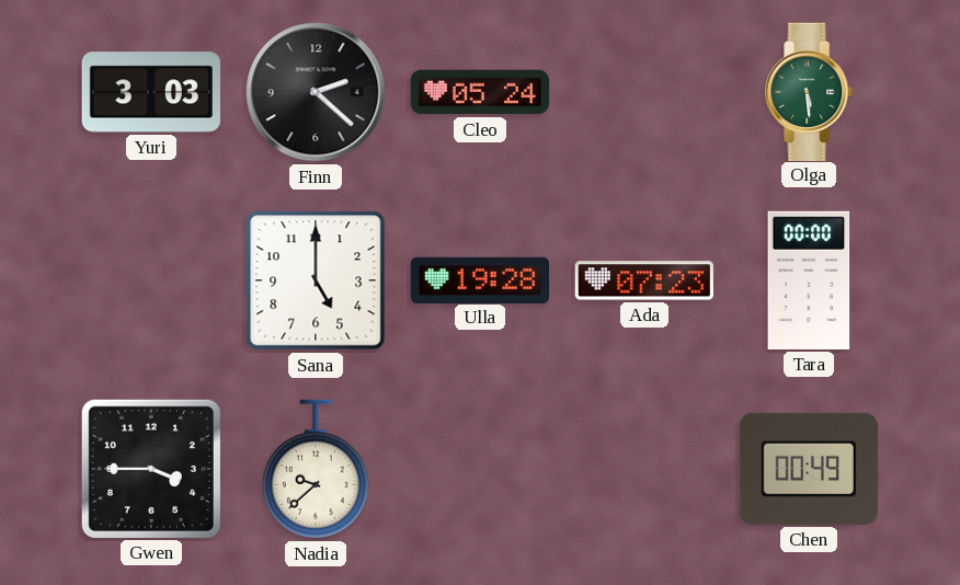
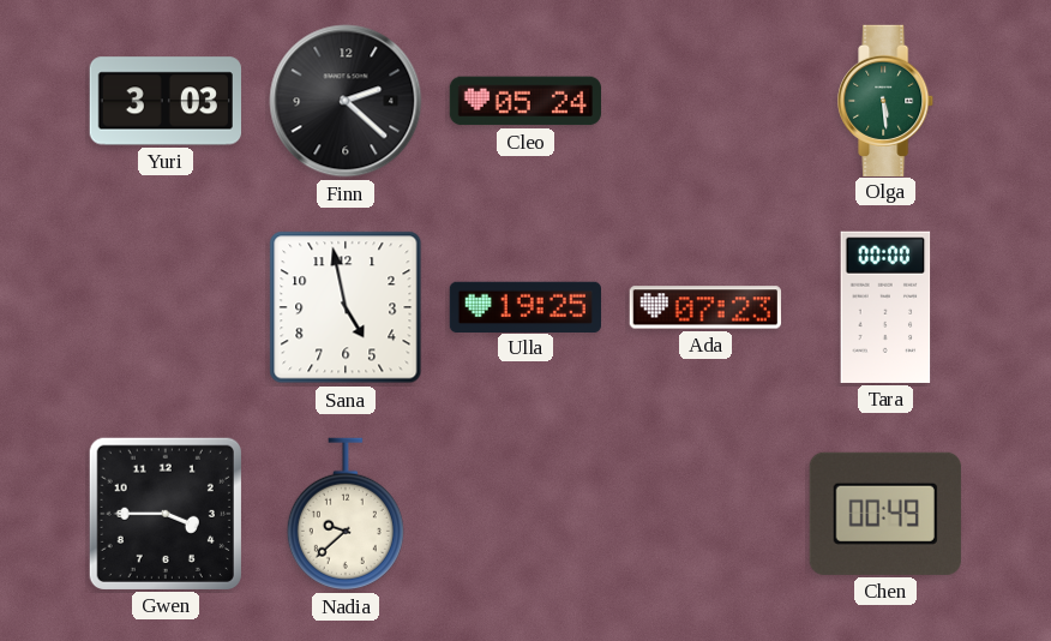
Sana: 5:00 -> 4:58 (346, 307)
Ulla: 19:28 -> 19:25 (524, 306)
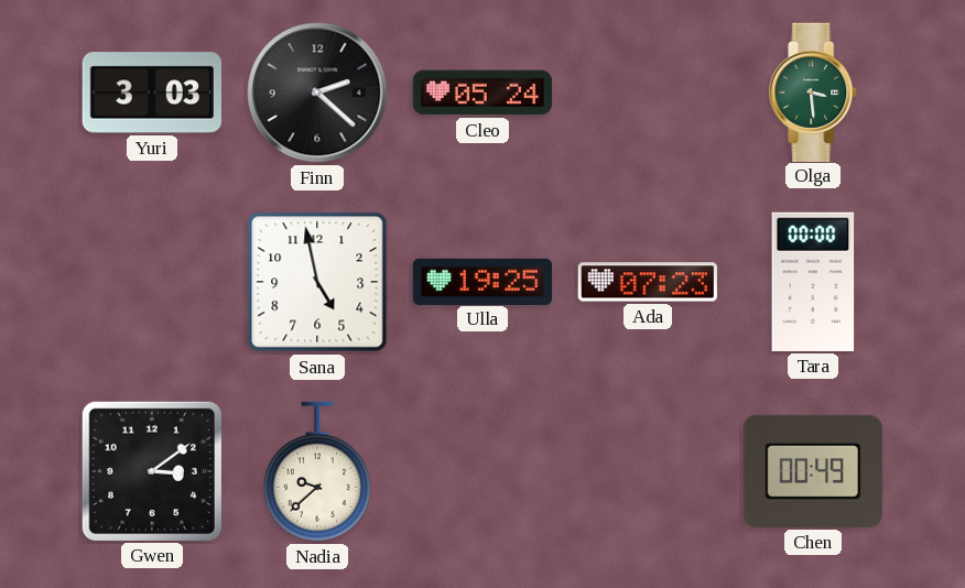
Olga: 5:29 -> 3:29 (814, 91)
Gwen: 3:45 -> 3:09 (152, 471)
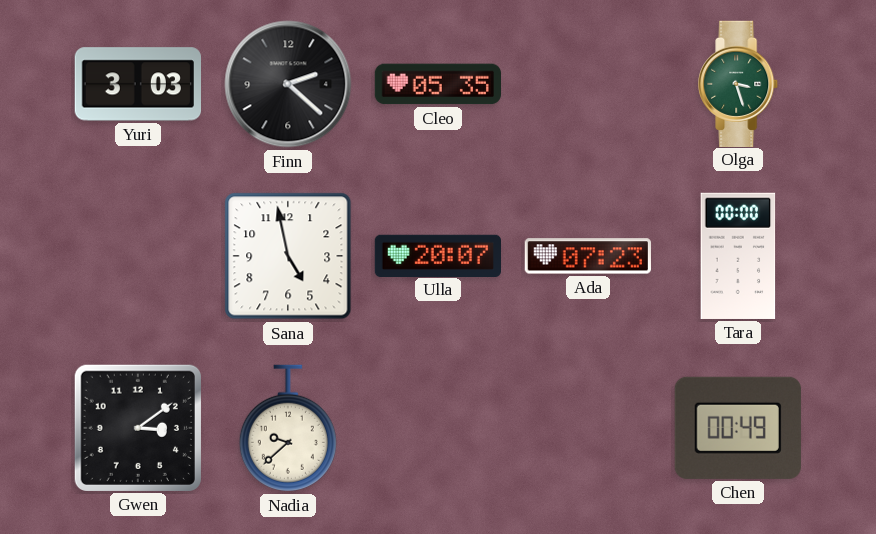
Cleo: 05:24 -> 05:35 (437, 84)
Olga: 3:29 -> 3:27 (739, 83)
Ulla: 19:25 -> 20:07 (437, 255)
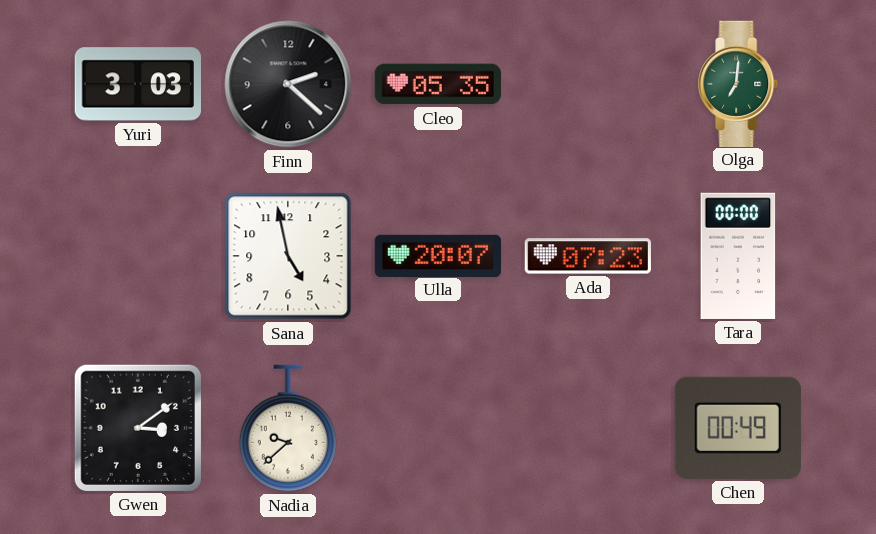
Olga: 3:27 -> 7:01 (739, 83)
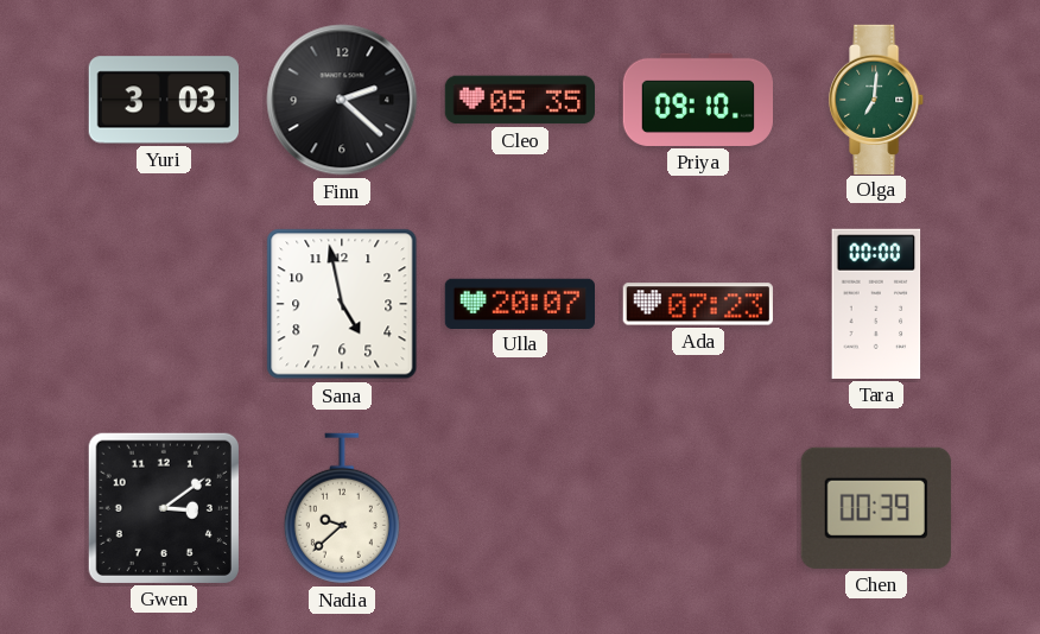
Priya: none -> 09:10 (697, 100)
Chen: 00:49 -> 00:39 (876, 508)
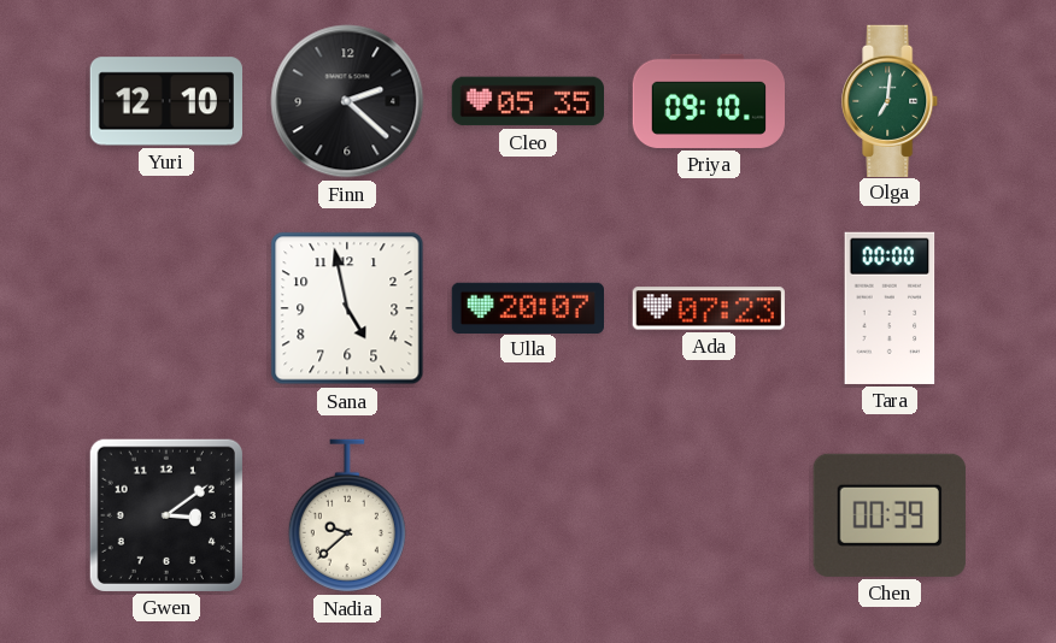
Yuri: 3:03 -> 12:10 (165, 101)
